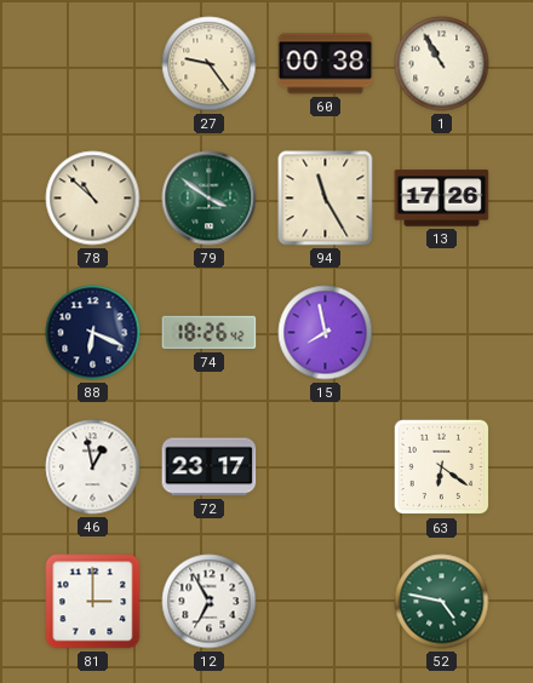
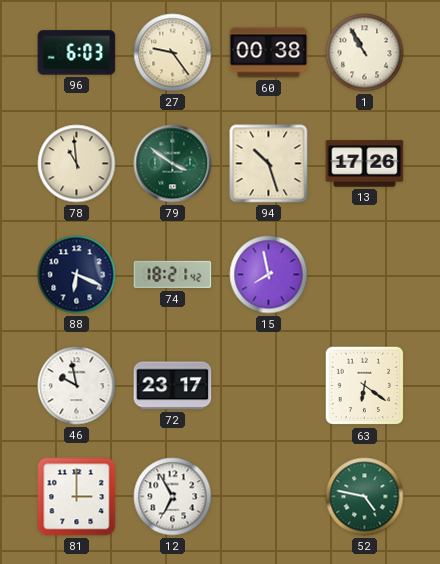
96: none -> 6:03 (77, 53)
78: 10:52 -> 10:59 (77, 164)
94: 11:25 -> 10:27 (269, 164)
74: 18:26 -> 18:21 (173, 275)
46: 12:58 -> 9:58 (77, 386)
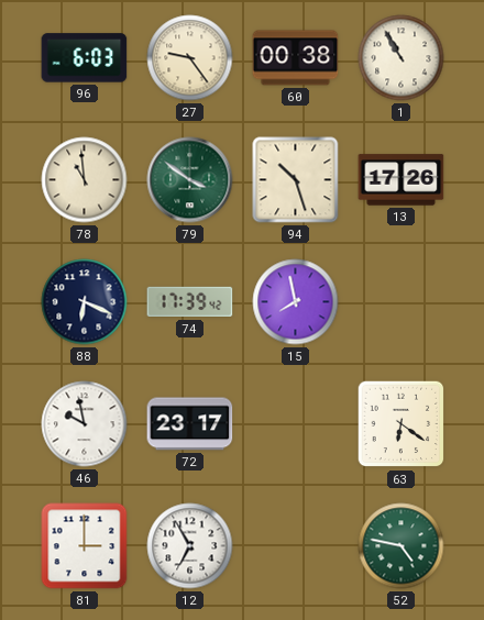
74: 18:21 -> 17:39 (190, 302)
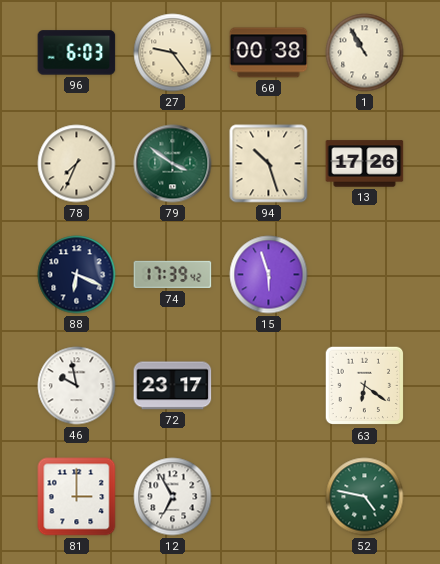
78: 10:59 -> 7:34 (77, 164)
15: 7:58 -> 5:57 (269, 275)
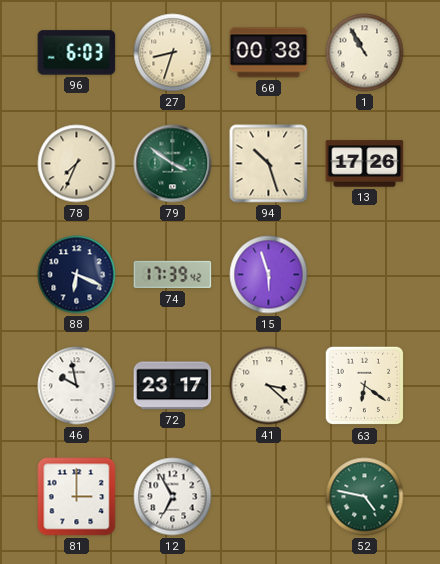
27: 9:24 -> 8:33 (173, 53)
41: none -> 3:22 (269, 386)
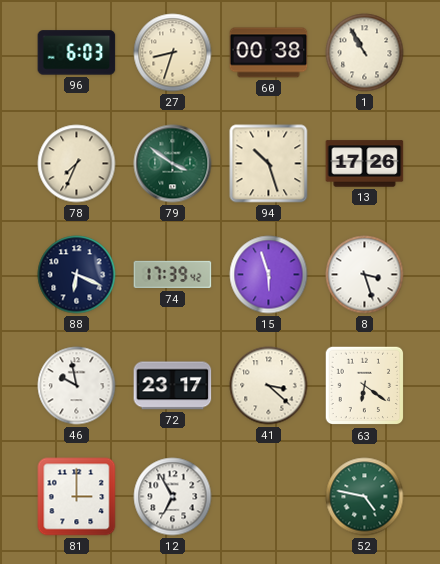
8: none -> 3:27 (365, 275)
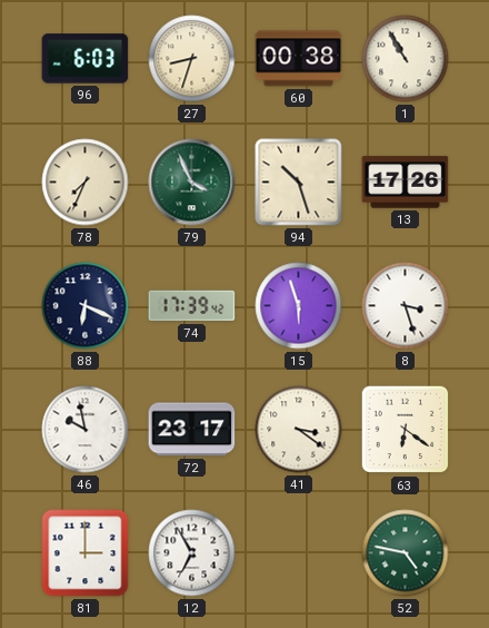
79: 3:51 -> 3:56 (192, 183)
41: 3:22 -> 3:21 (299, 430)
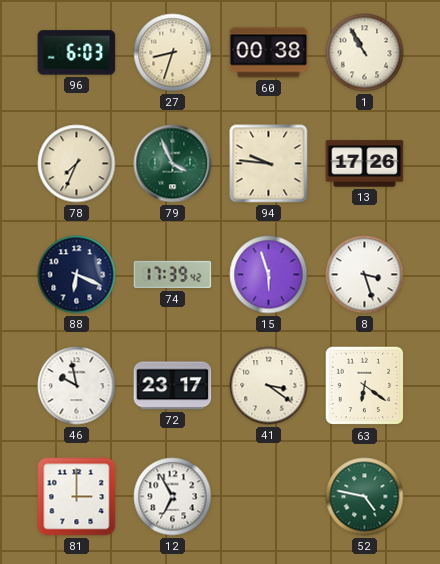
94: 10:27 -> 9:46 (269, 164)
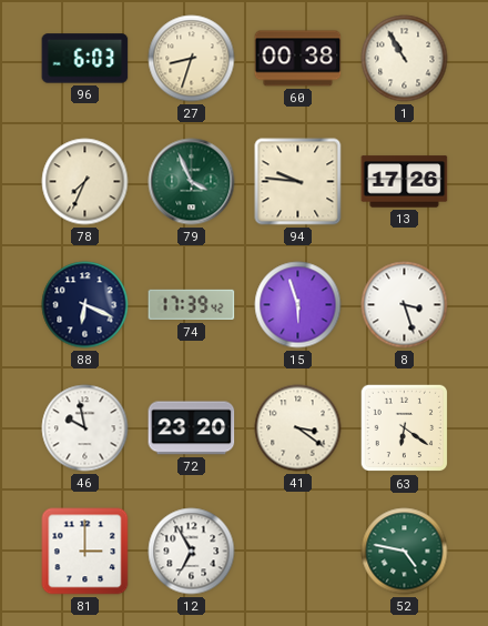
72: 23:17 -> 23:20 (192, 428)
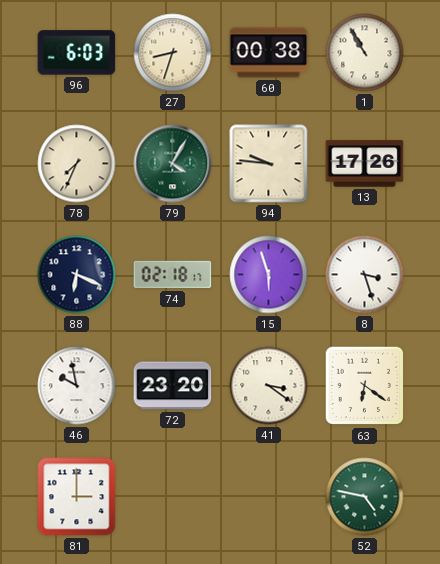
79: 3:56 -> 4:05 (173, 164)
74: 17:39 -> 02:18 (173, 275)
12: 6:55 -> none (192, 552)
